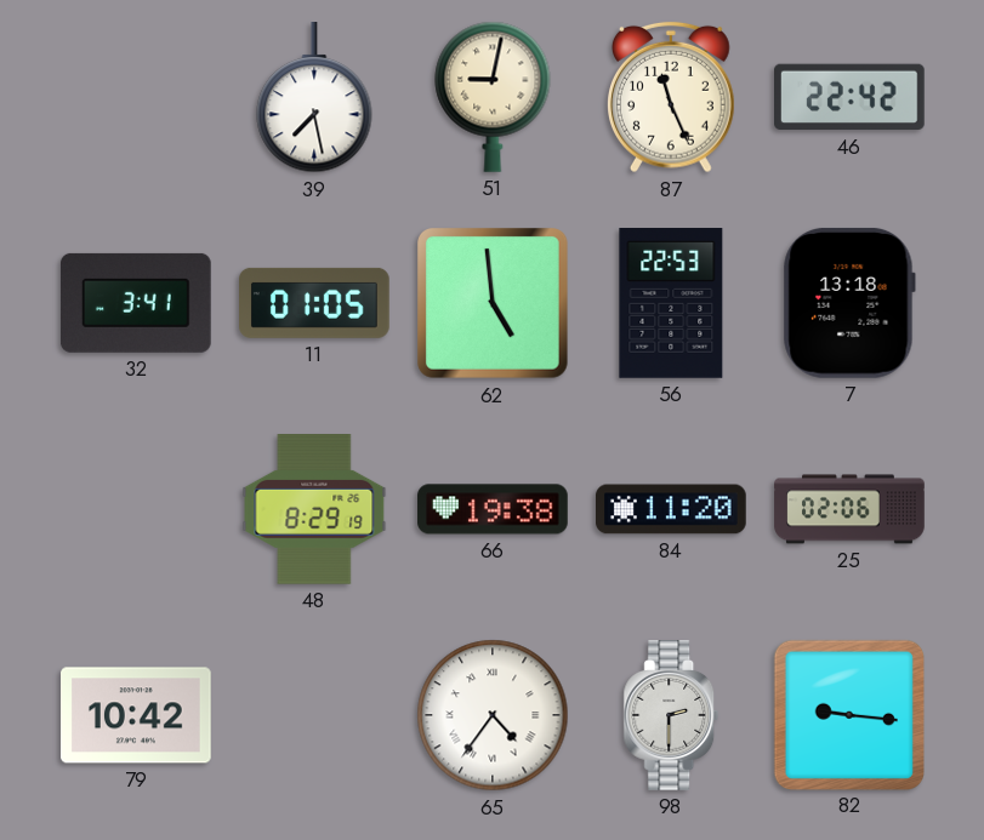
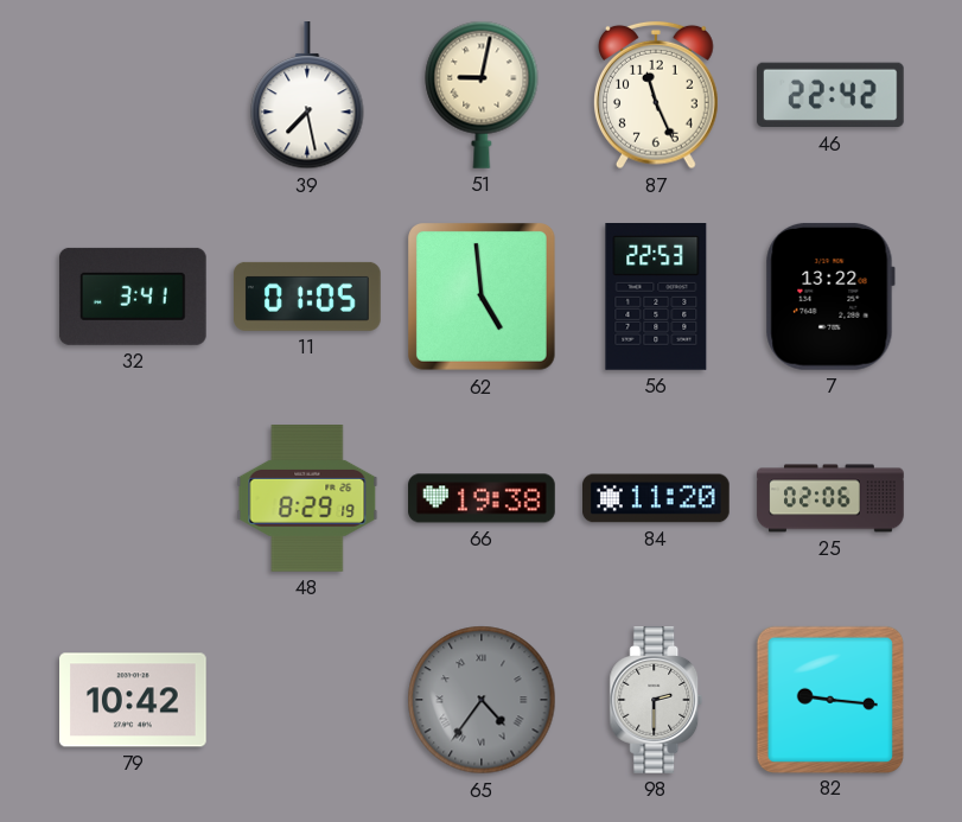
7: 13:18 -> 13:22 (830, 297)
65 dial: white -> grey (482, 700)
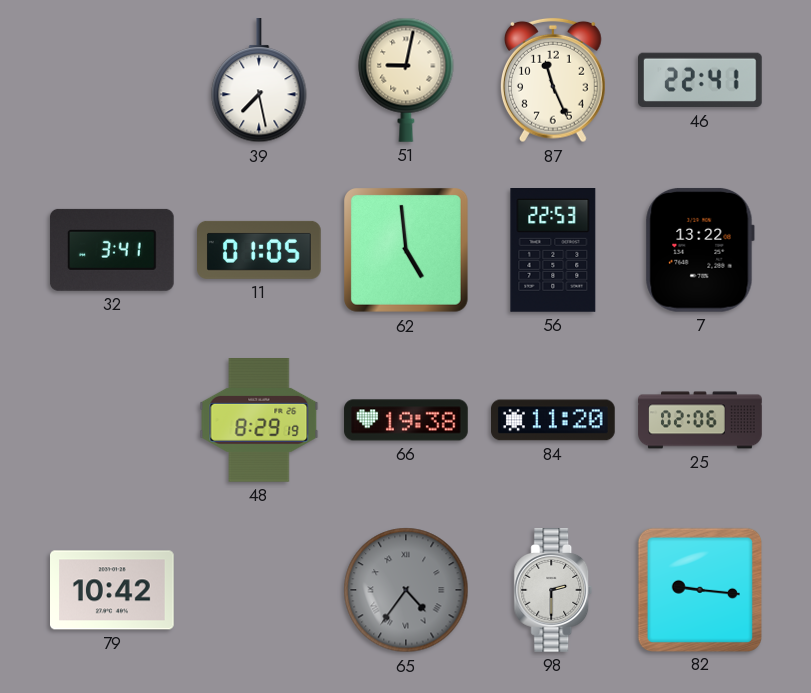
46: 22:42 -> 22:41 (701, 80)
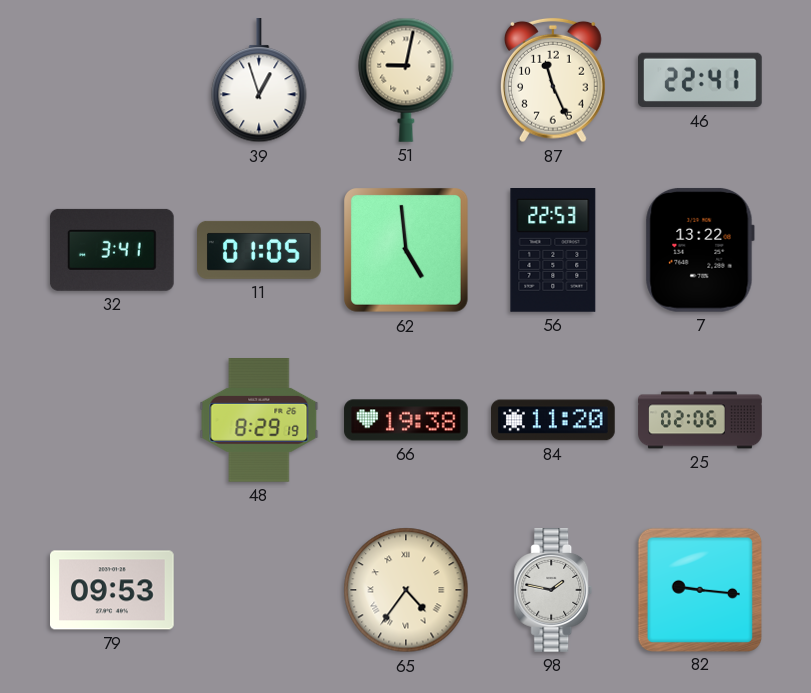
39: 7:28 -> 12:57 (259, 81)
79: 10:42 -> 09:53 (113, 590)
65 dial: grey -> cream (406, 590)
98: 2:30 -> 1:47 (553, 590)
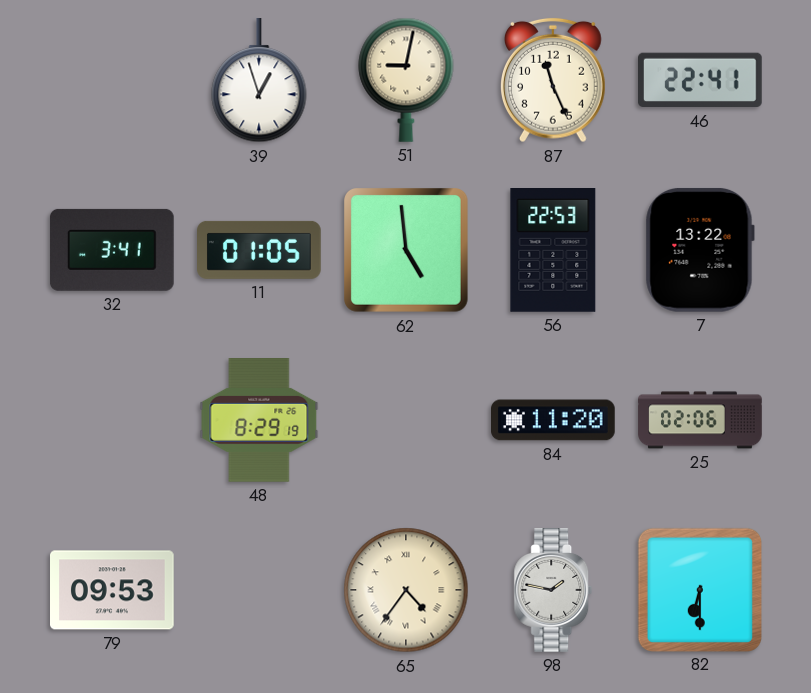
66: 19:38 -> none (406, 420)
82: 9:16 -> 6:30 (699, 589)
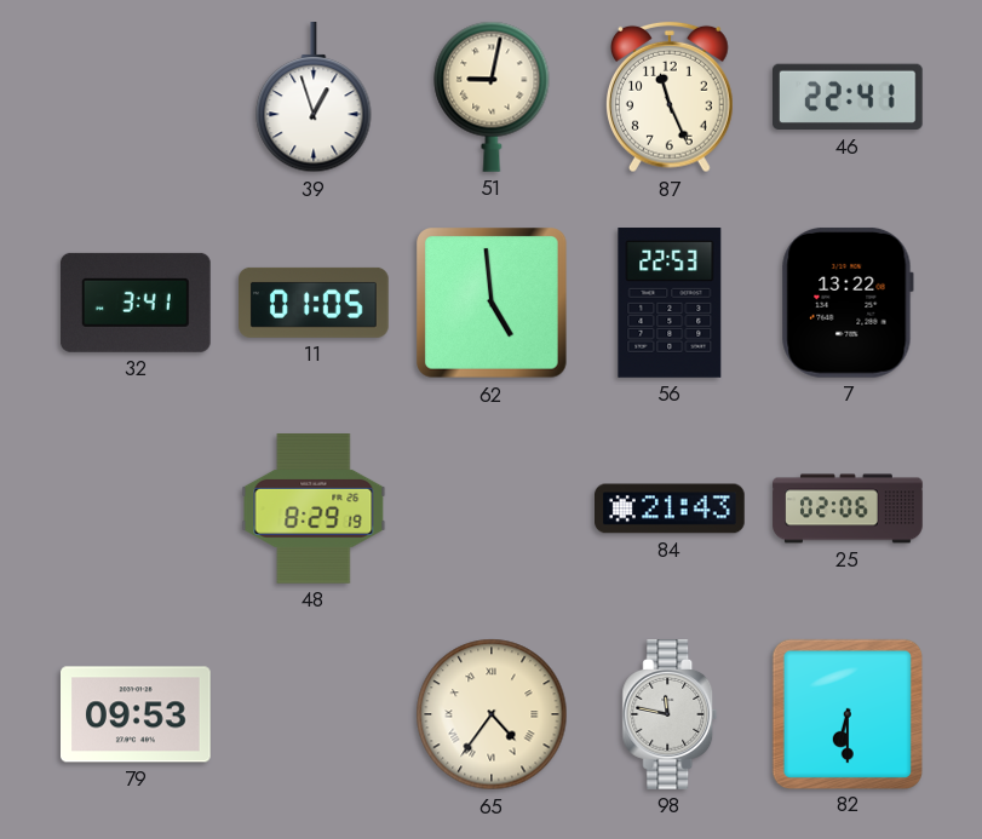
84: 11:20 -> 21:43 (671, 508)
98: 1:47 -> 11:47 (670, 714)
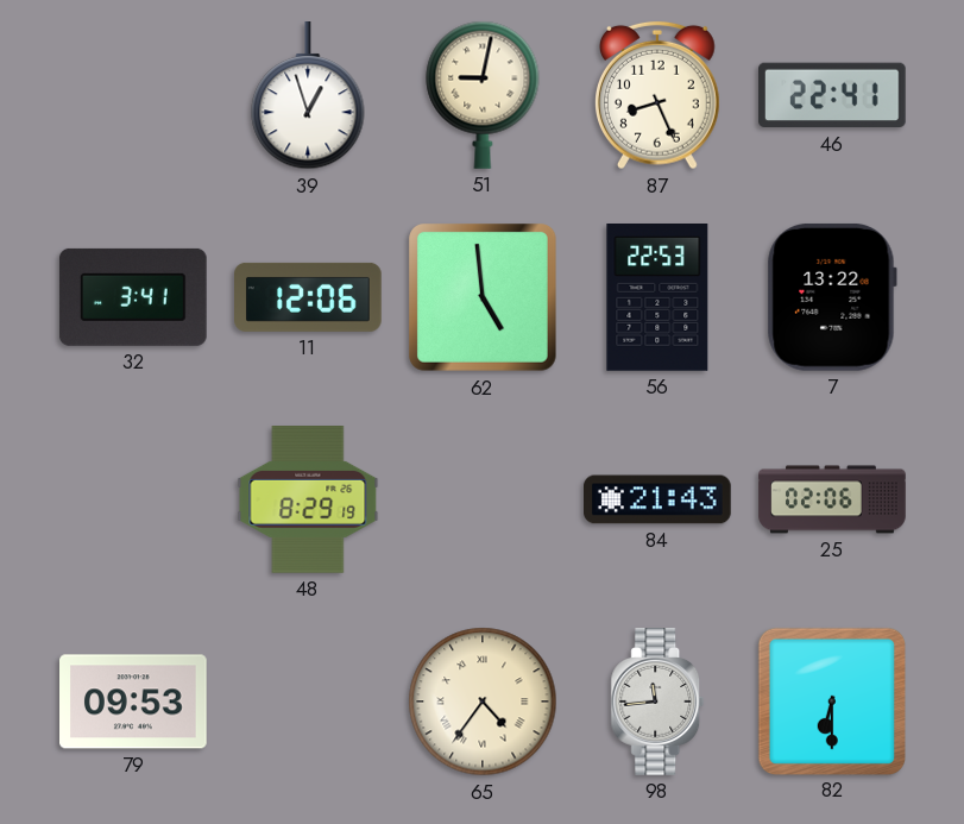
87: 11:26 -> 8:26 (659, 95)
11: 01:05 -> 12:06 (309, 297)
98: 11:47 -> 11:44 (657, 702)
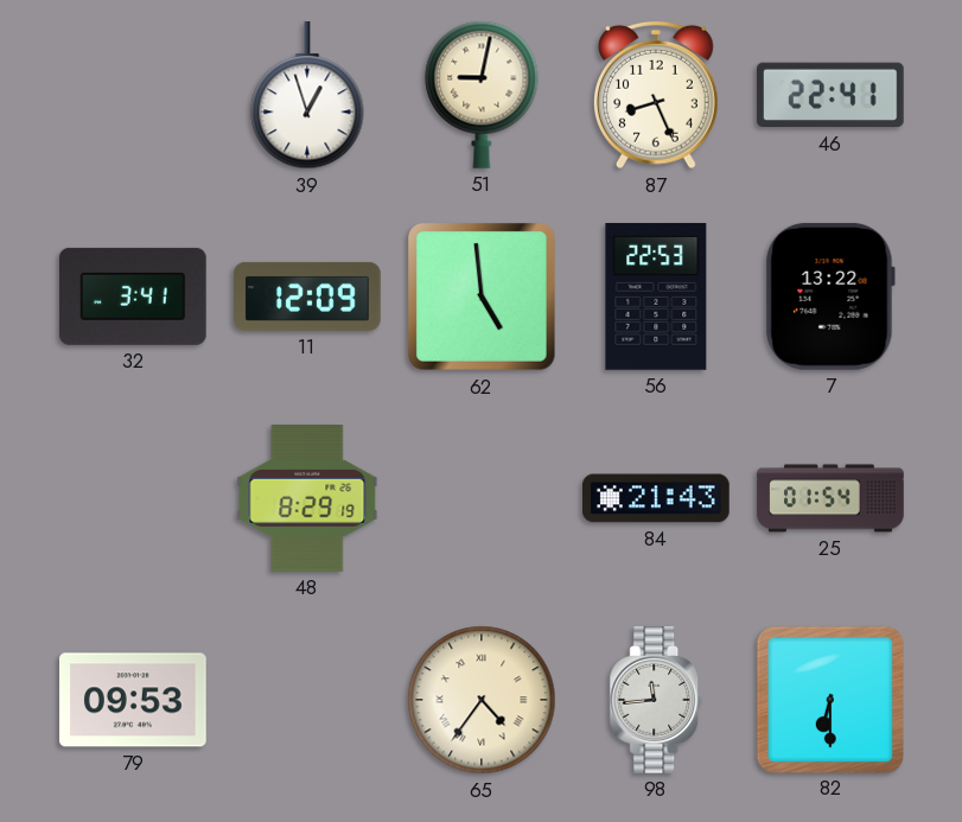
11: 12:06 -> 12:09 (308, 297)
25: 02:06 -> 01:54 (830, 498)
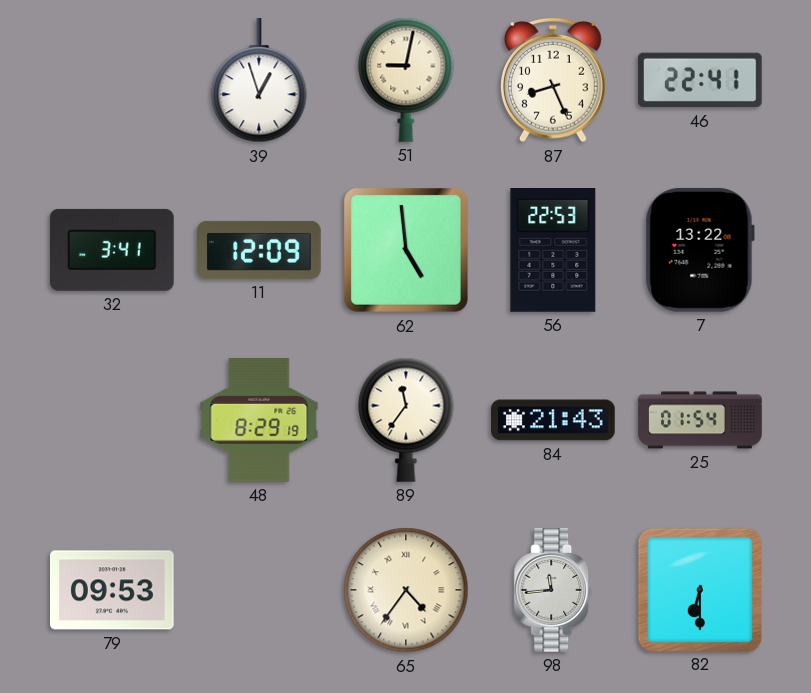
89: none -> 11:36 (406, 420)
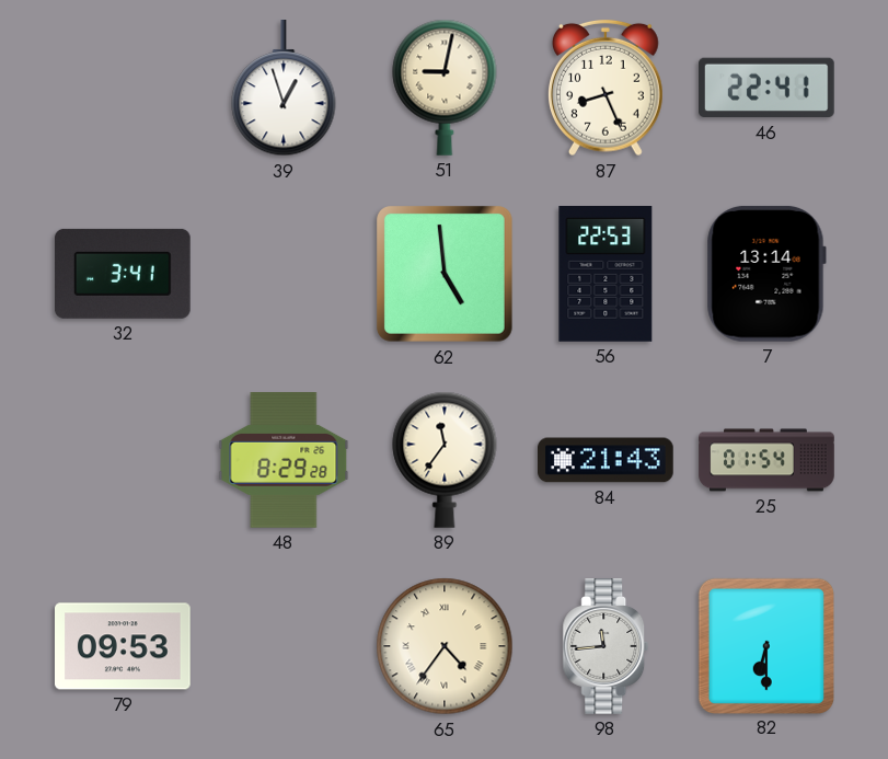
11: 12:09 -> none (260, 250)
7: 13:22 -> 13:14 (766, 274)
48: 8:29:19 -> 8:29:28 (284, 461)
